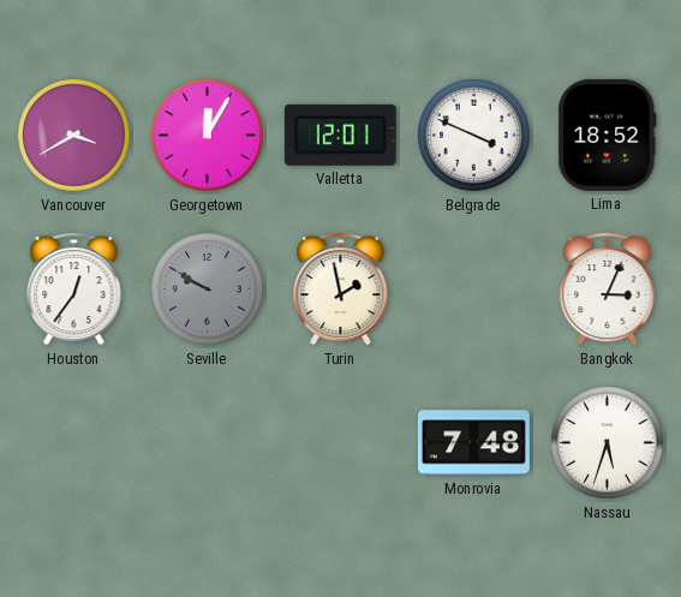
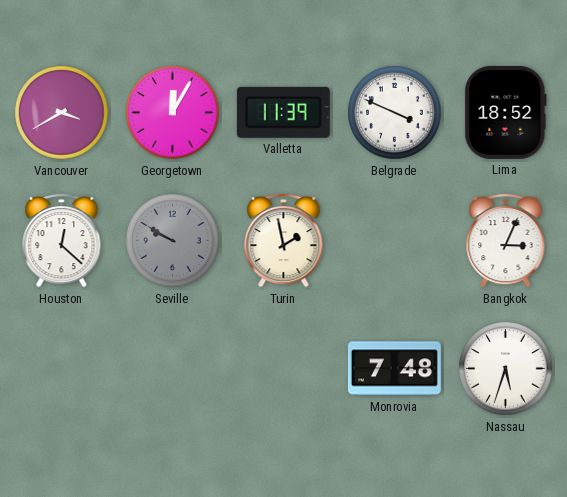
Valletta: 12:01 -> 11:39 (283, 112)
Houston: 12:36 -> 12:22 (62, 240)
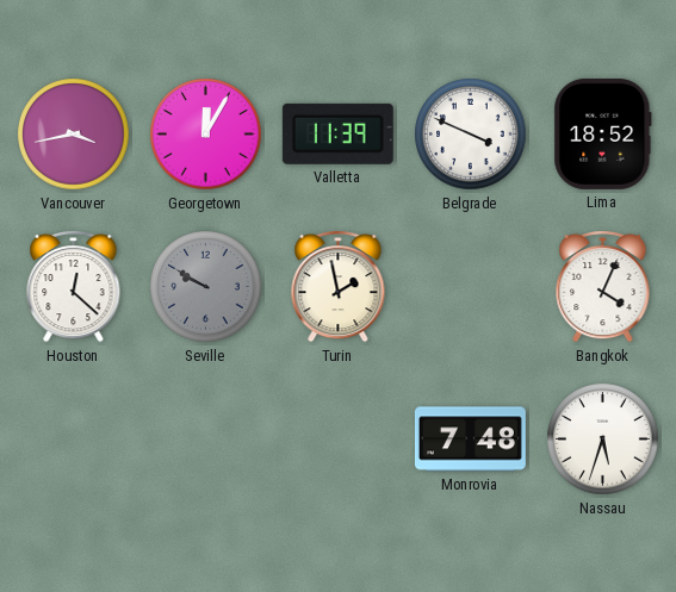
Vancouver: 3:40 -> 3:43 (74, 135)
Bangkok: 3:04 -> 4:04 (603, 286)
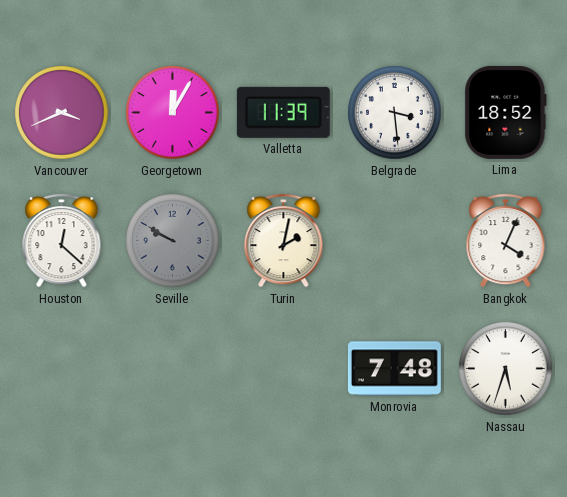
Vancouver: 3:43 -> 3:41 (62, 113)
Belgrade: 3:49 -> 3:29 (395, 113)
Turin: 1:58 -> 2:02 (284, 240)
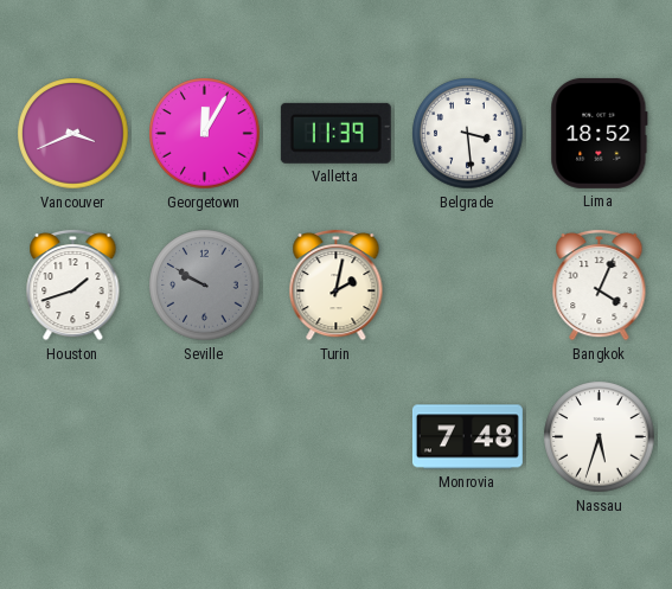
Houston: 12:22 -> 1:42 (73, 284)
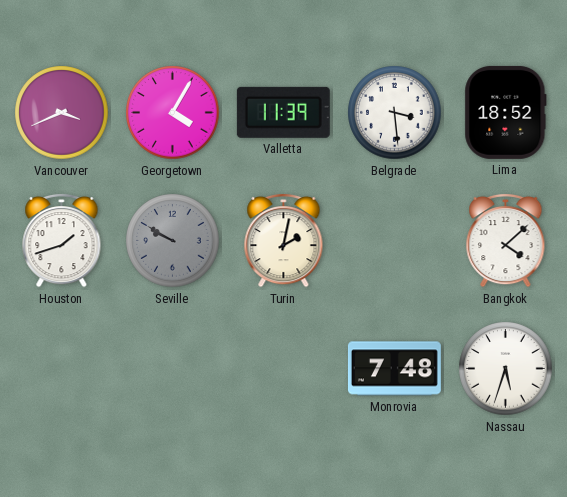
Georgetown: 12:05 -> 4:05 (173, 113)
Bangkok: 4:04 -> 4:08 (506, 240)
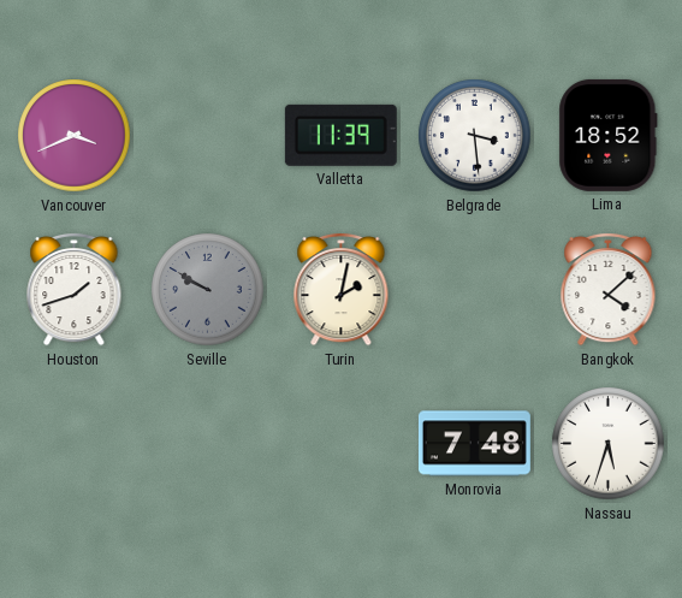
Georgetown: 4:05 -> none (173, 113)
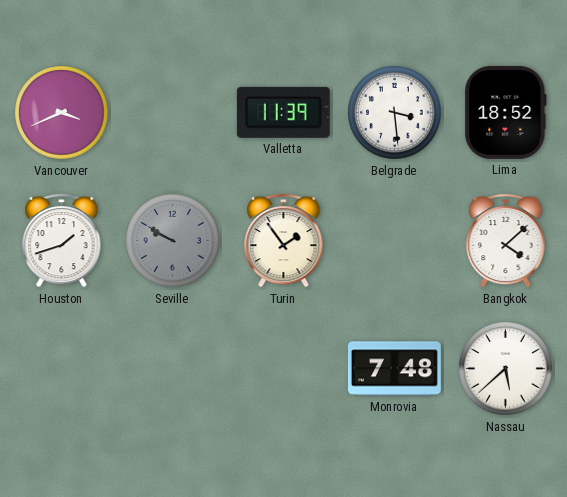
Turin: 2:02 -> 1:54 (284, 240)
Nassau: 5:33 -> 5:38 (506, 369)
